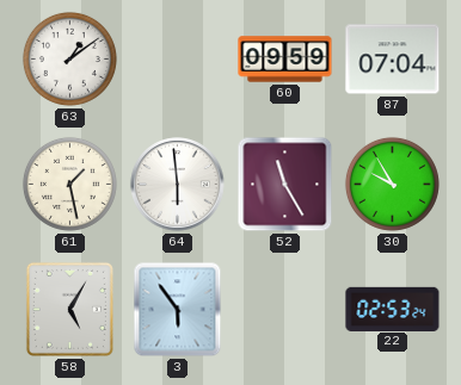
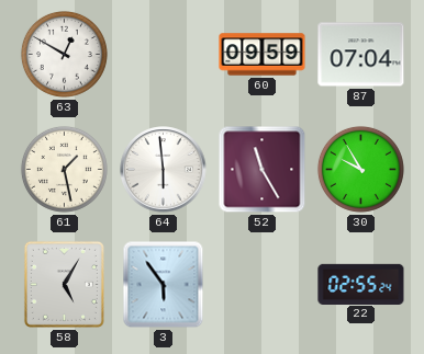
63: 1:09 -> 12:50 (64, 54)
22: 02:53 -> 02:55 (361, 284)
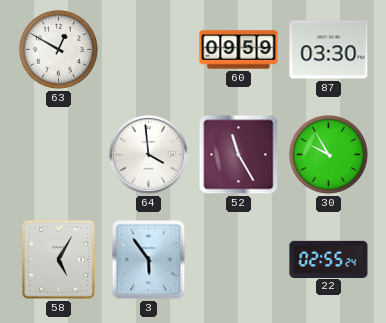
87: 07:04 -> 03:30 (329, 50)
61: 1:28 -> none (64, 169)
64: 5:59 -> 3:59 (149, 155)
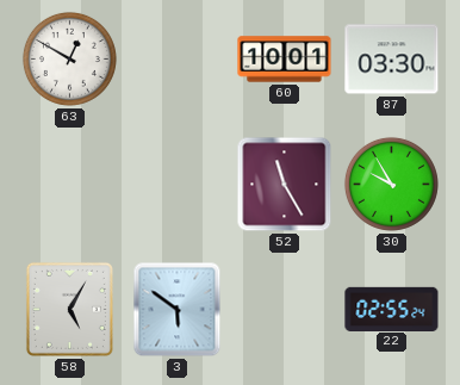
60: 09:59 -> 10:01 (285, 60)
64: 3:59 -> none (149, 155)
3: 5:54 -> 5:51 (178, 310)
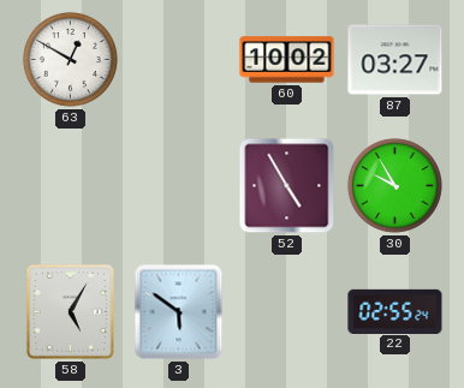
60: 10:01 -> 10:02 (287, 60)
87: 03:30 -> 03:27 (395, 60)
52: 11:25 -> 4:55 (287, 186)
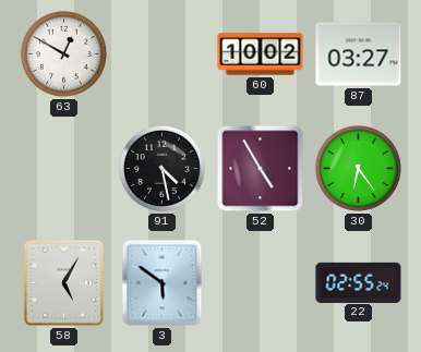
91: none -> 4:28 (161, 168)
30: 9:55 -> 6:24 (358, 168)
